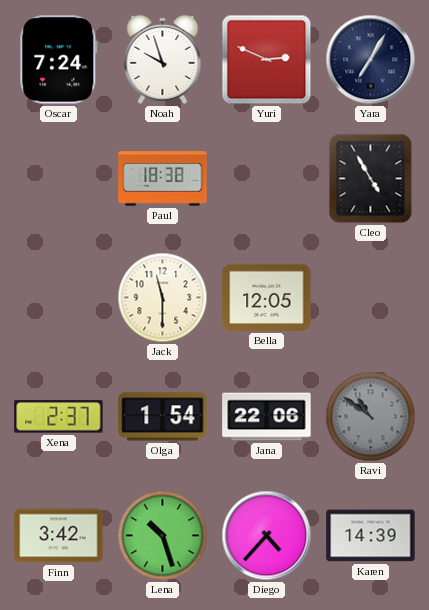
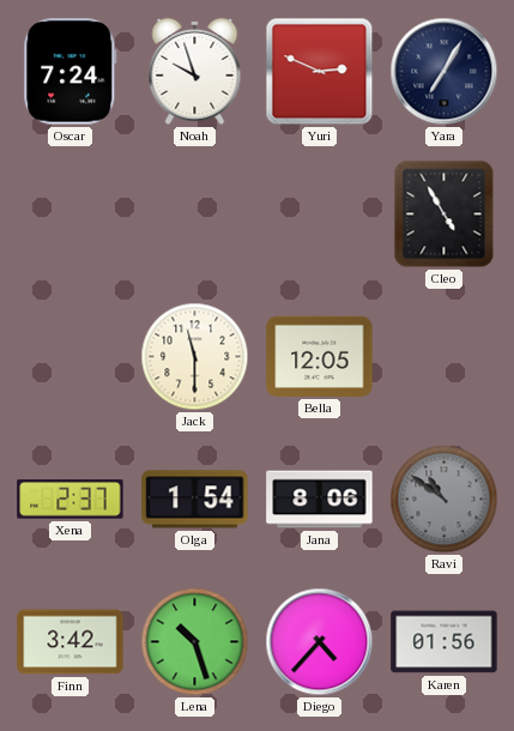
Paul: 18:38 -> none (163, 179)
Jana: 22:06 -> 8:06 (320, 500)
Karen: 14:39 -> 01:56 (445, 642)
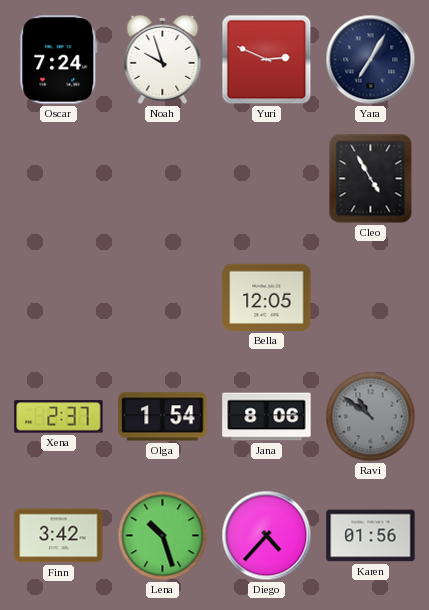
Jack: 11:30 -> none (195, 357)
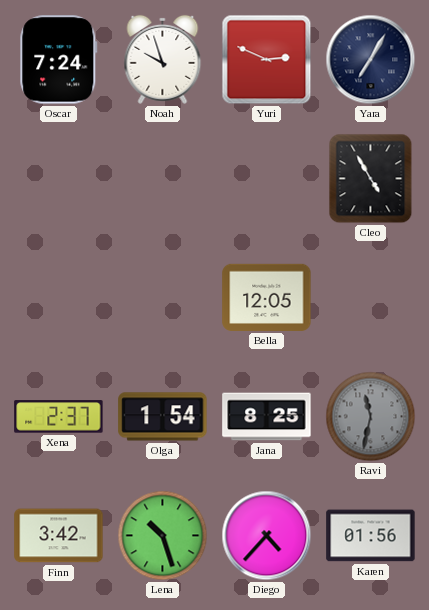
Jana: 8:06 -> 8:25 (267, 417)
Ravi: 10:51 -> 11:32 (371, 417)
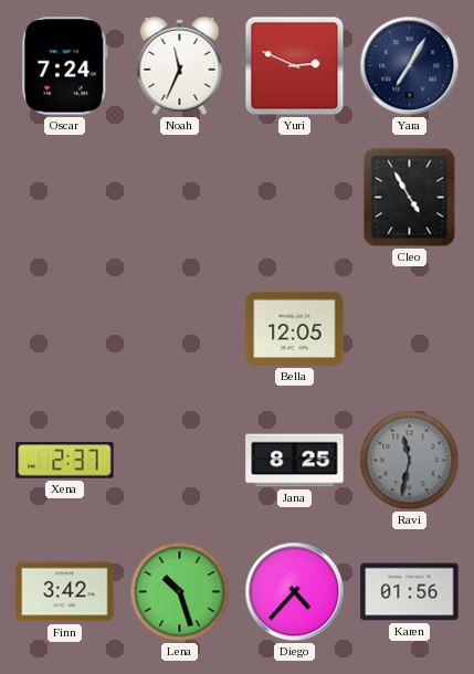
Noah: 9:57 -> 11:34 (180, 65)
Olga: 1:54 -> none (163, 417)
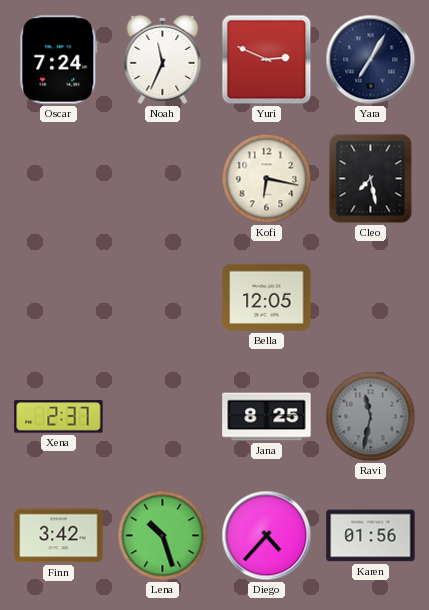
Kofi: none -> 6:17 (267, 179)
Cleo: 4:55 -> 7:28 (371, 179)
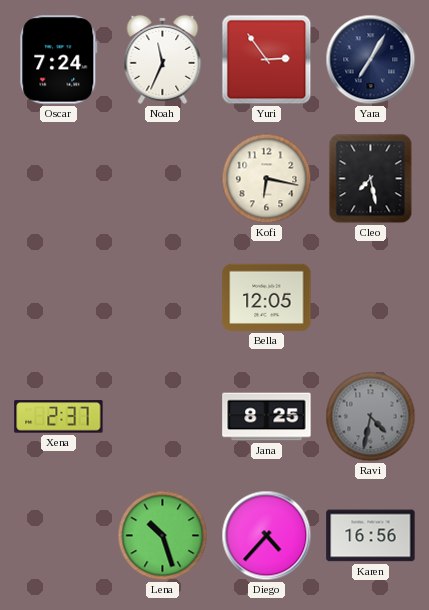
Yuri: 2:49 -> 2:54 (267, 60)
Ravi: 11:32 -> 4:32 (371, 417)
Finn: 3:42 -> none (59, 536)
Karen: 01:56 -> 16:56 (371, 536)
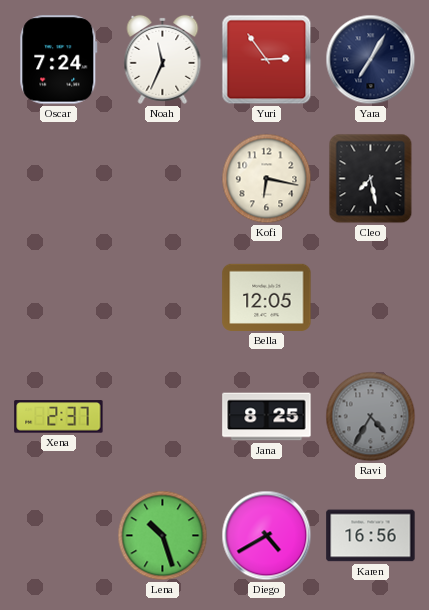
Ravi: 4:32 -> 4:35 (371, 417)
Diego: 4:37 -> 4:40 (267, 536)
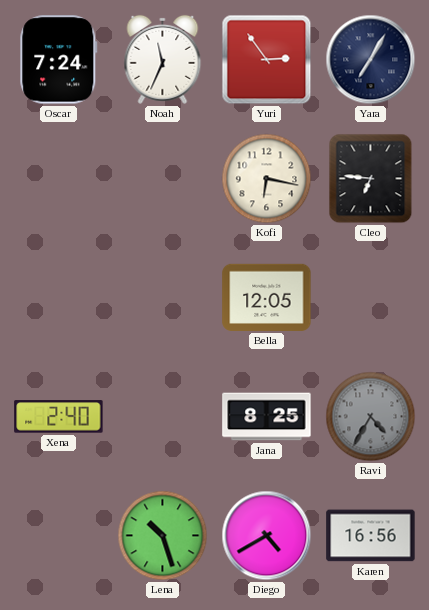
Cleo: 7:28 -> 6:46 (371, 179)
Xena: 2:37 -> 2:40 (59, 417)
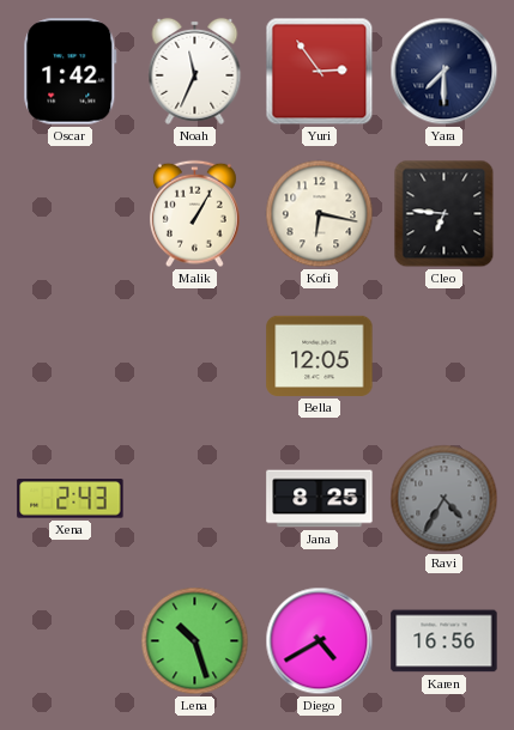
Oscar: 7:24 -> 1:42 (71, 72)
Yara: 7:05 -> 7:30 (445, 72)
Malik: none -> 1:05 (195, 214)
Xena: 2:40 -> 2:43 (71, 499)
